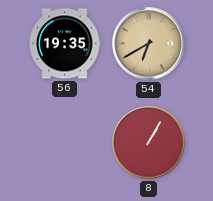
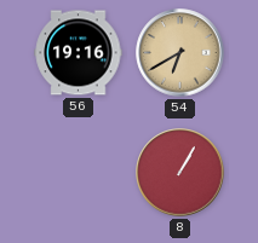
56: 19:35 -> 19:16 (79, 53)
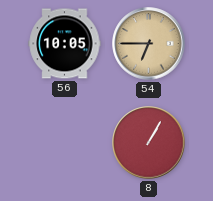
56: 19:16 -> 10:05 (65, 44)
54: 6:40 -> 6:45 (149, 44)
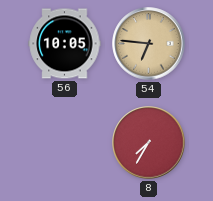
54: 6:45 -> 6:46 (149, 44)
8: 1:05 -> 7:35 (149, 143)
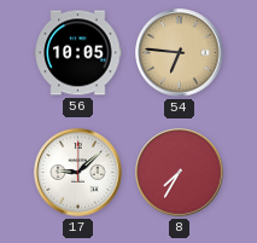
17: none -> 9:08 (78, 173)
